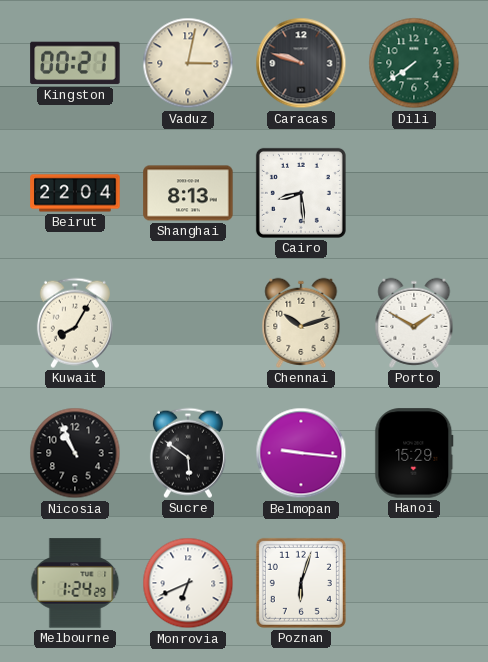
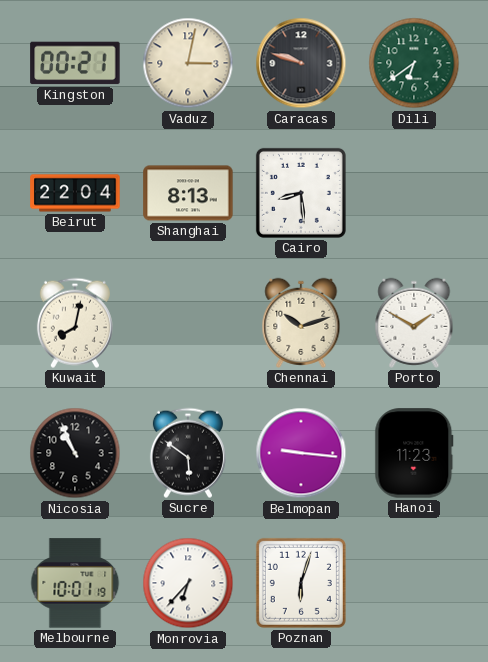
Dili: 7:39 -> 6:39 (414, 63)
Kuwait: 8:05 -> 8:02 (75, 323)
Hanoi: 15:29 -> 11:23 (414, 453)
Melbourne: 1:24 -> 10:01 (75, 583)
Monrovia: 6:41 -> 6:37 (188, 583)
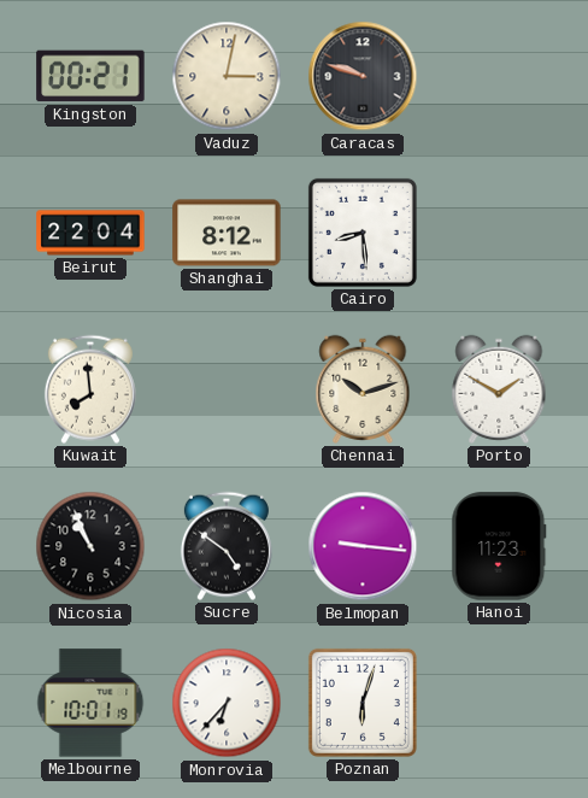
Dili: 6:39 -> none (414, 63)
Shanghai: 8:13 -> 8:12 (227, 233)
Kuwait: 8:02 -> 7:59 (90, 389)
Sucre: 5:51 -> 4:51 (227, 546)
